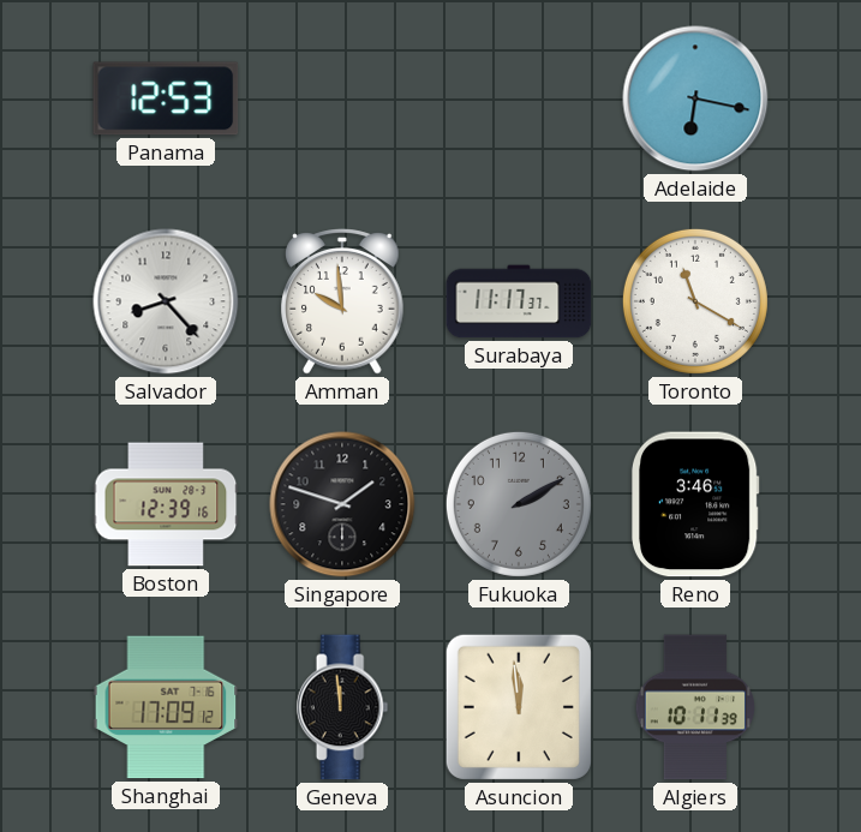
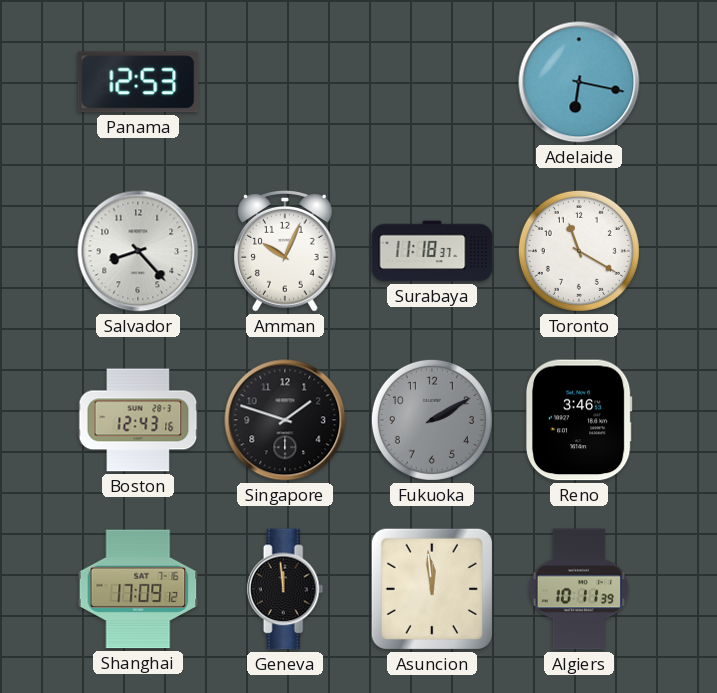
Amman: 9:59 -> 10:04 (286, 251)
Surabaya: 11:17 -> 11:18 (432, 251)
Boston: 12:39 -> 12:43 (138, 420)
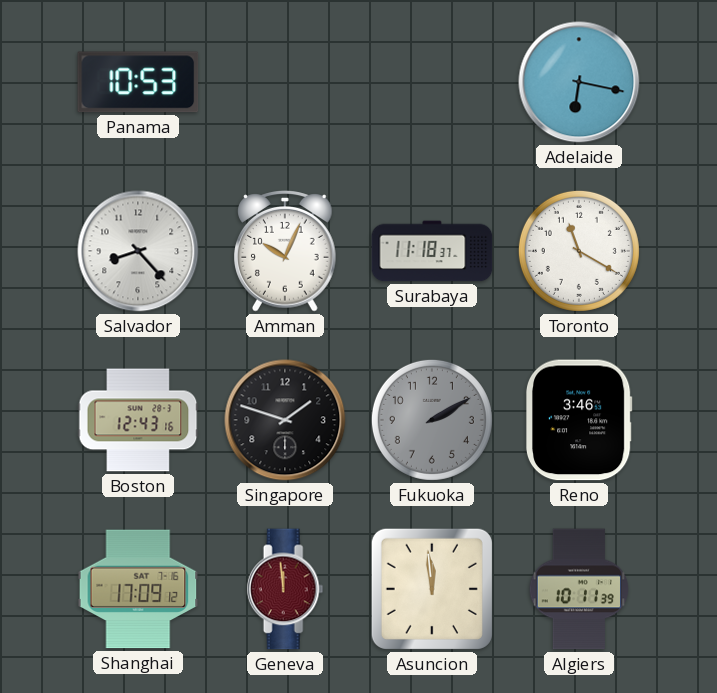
Panama: 12:53 -> 10:53 (138, 82)
Geneva dial: black -> burgundy (285, 589)
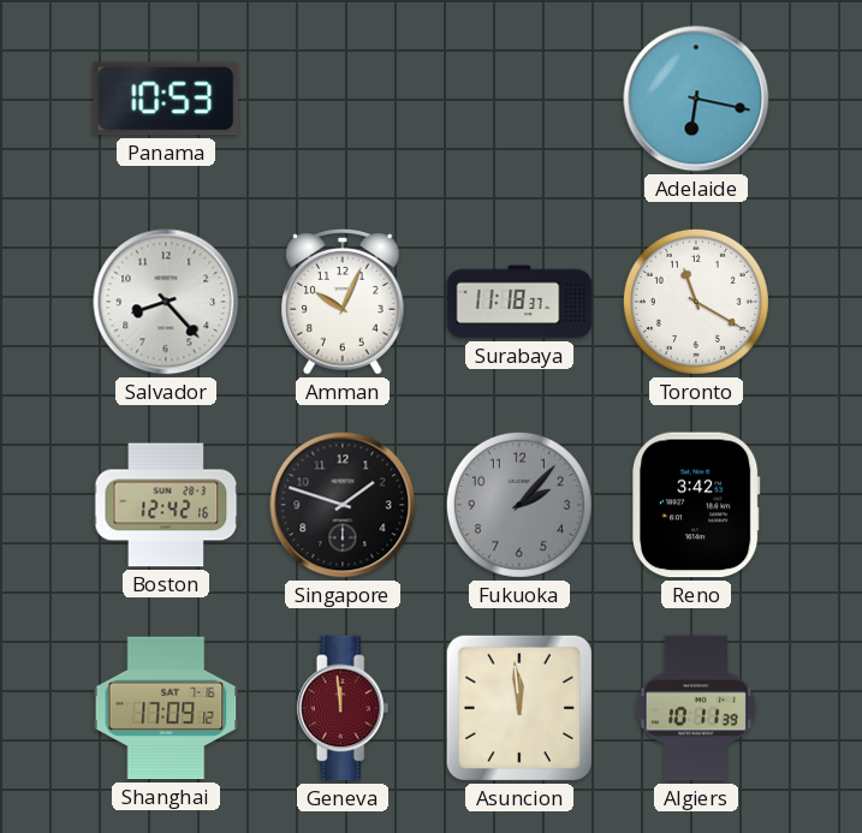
Boston: 12:43 -> 12:42 (166, 505)
Fukuoka: 2:10 -> 2:07 (519, 505)
Reno: 3:46 -> 3:42 (696, 505)
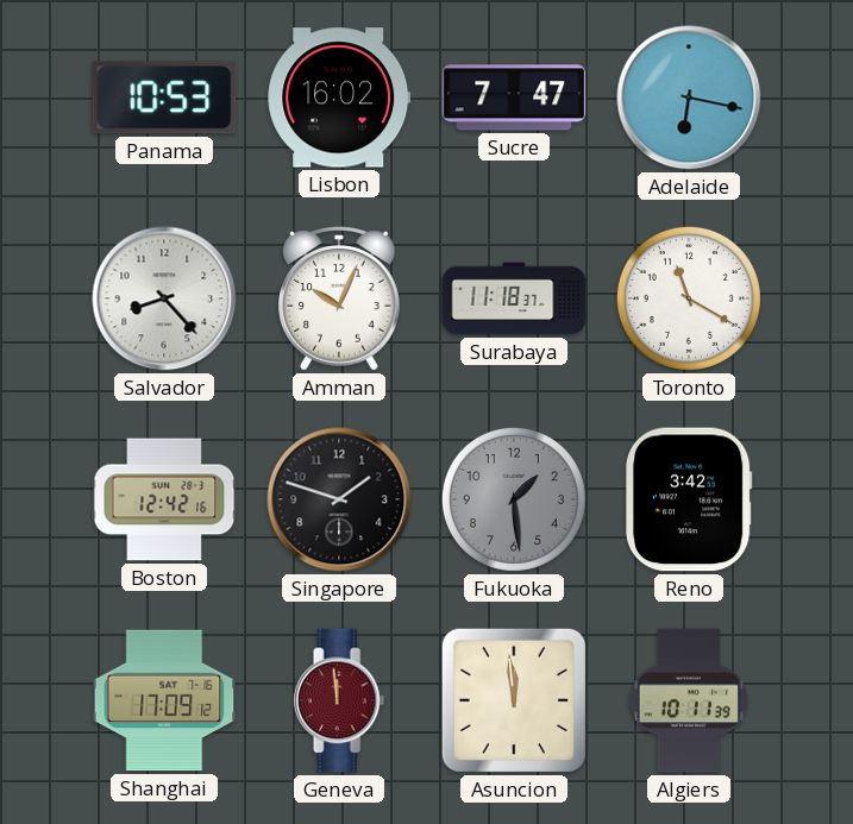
Lisbon: none -> 16:02 (339, 98)
Sucre: none -> 7:47 (514, 98)
Fukuoka: 2:07 -> 1:29 (514, 499)
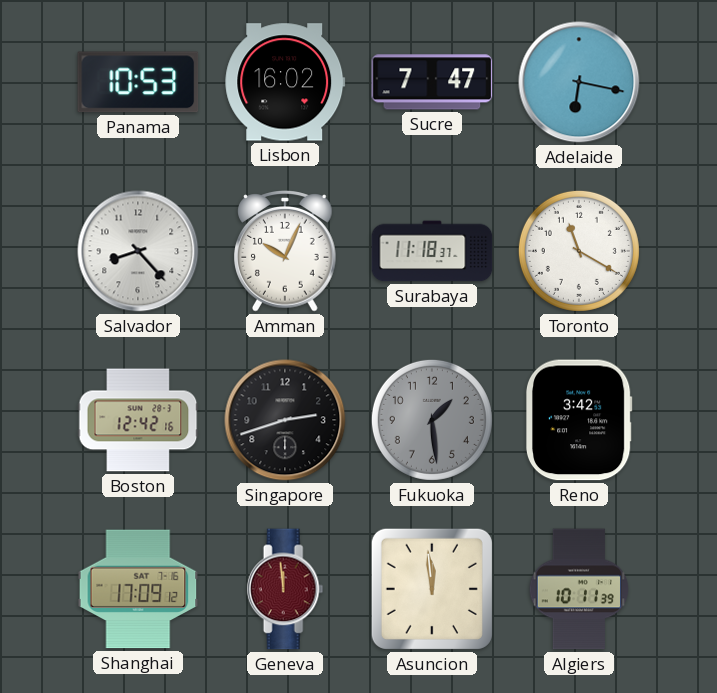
Singapore: 1:48 -> 2:42 (285, 420)
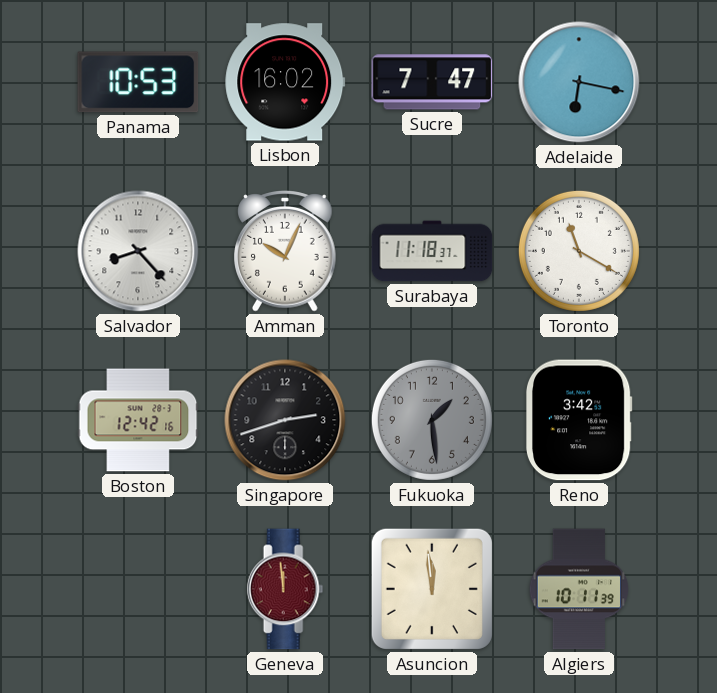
Shanghai: 17:09 -> none (138, 589)
